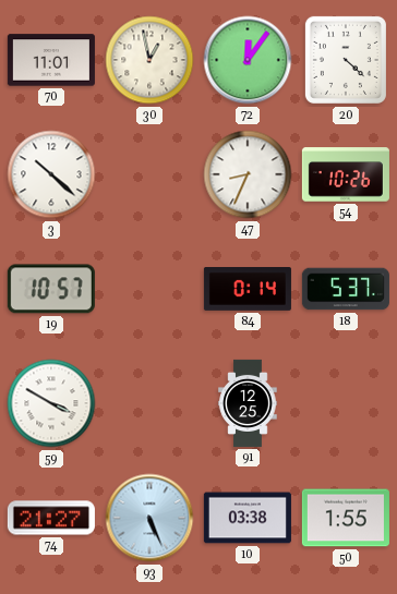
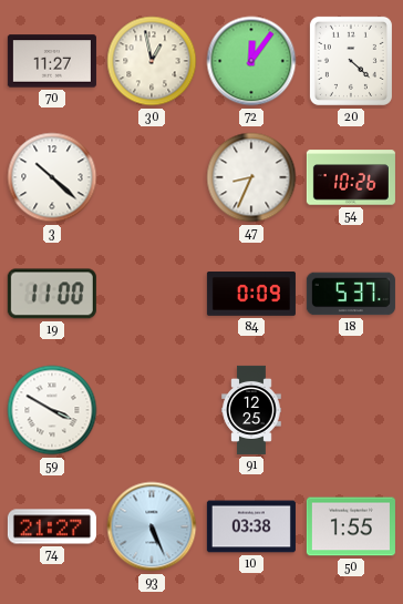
70: 11:01 -> 11:27 (52, 61)
19: 10:57 -> 11:00 (52, 294)
84: 0:14 -> 0:09 (251, 295)
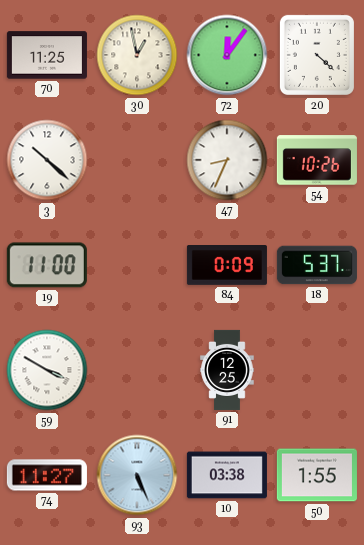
70: 11:27 -> 11:25 (47, 55)
74: 21:27 -> 11:27 (47, 475)
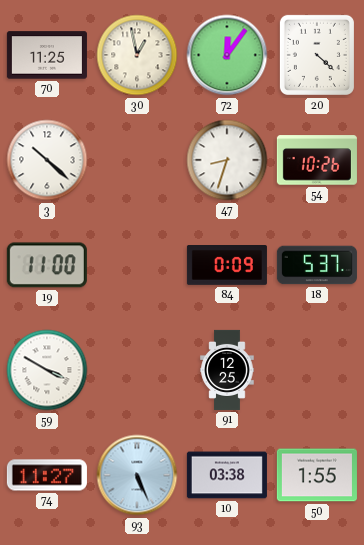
47: 8:34 -> 8:33 (227, 160)
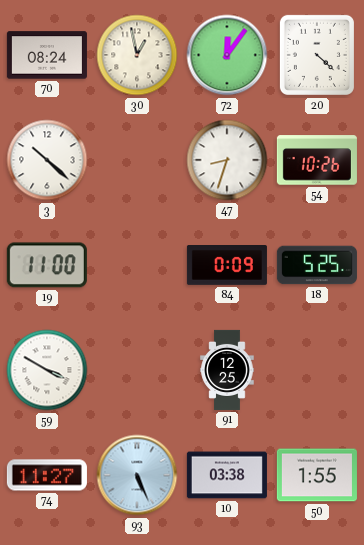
70: 11:25 -> 08:24 (47, 55)
18: 5:37 -> 5:25 (317, 265)
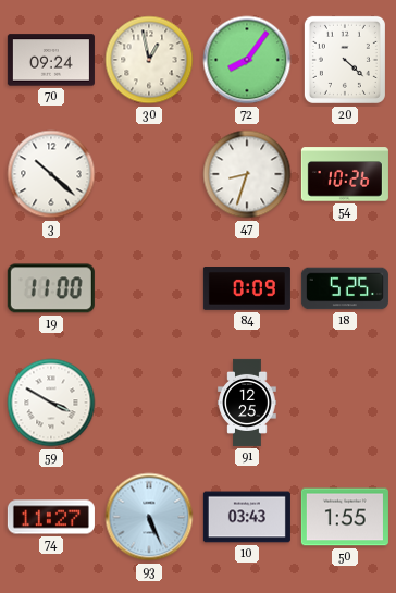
70: 08:24 -> 09:24 (51, 60)
72: 12:06 -> 8:06 (247, 60)
10: 03:38 -> 03:43 (247, 517)
